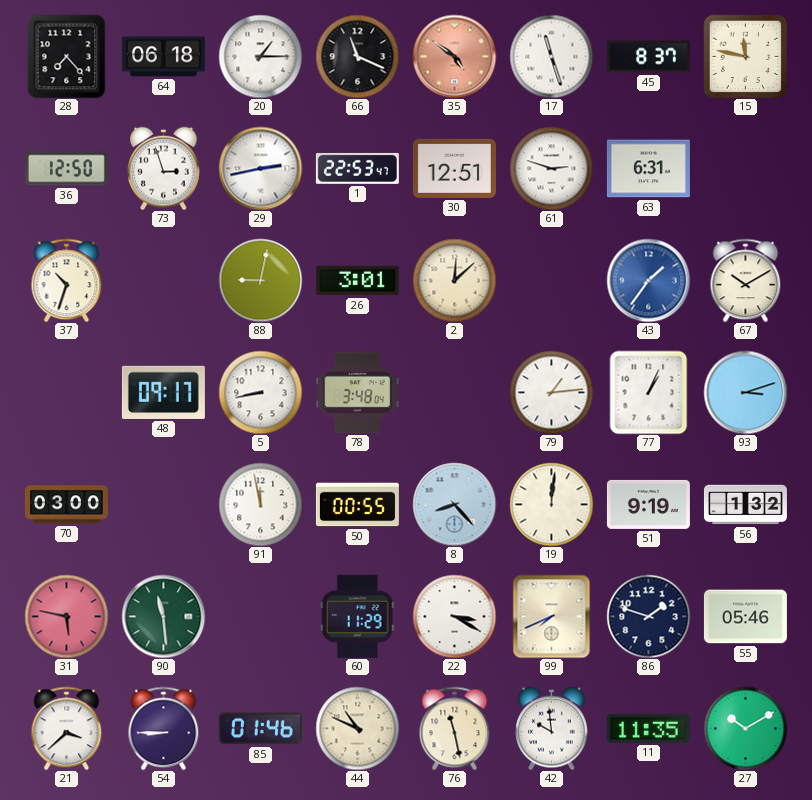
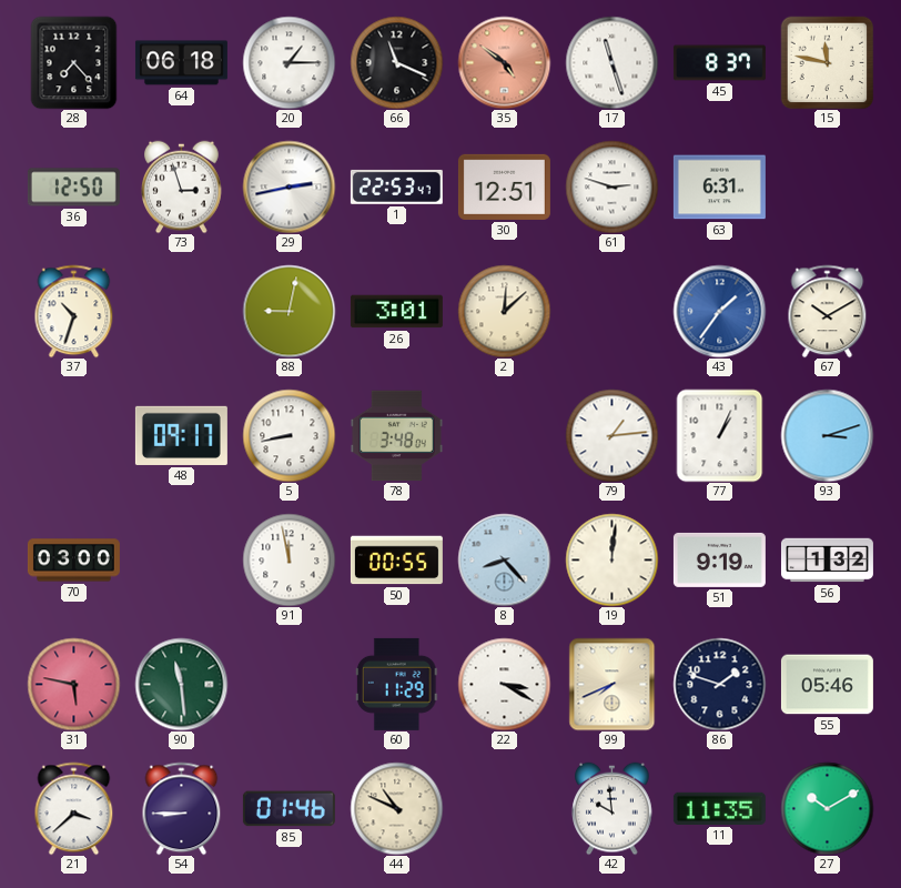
76: 11:28 -> none (455, 728)
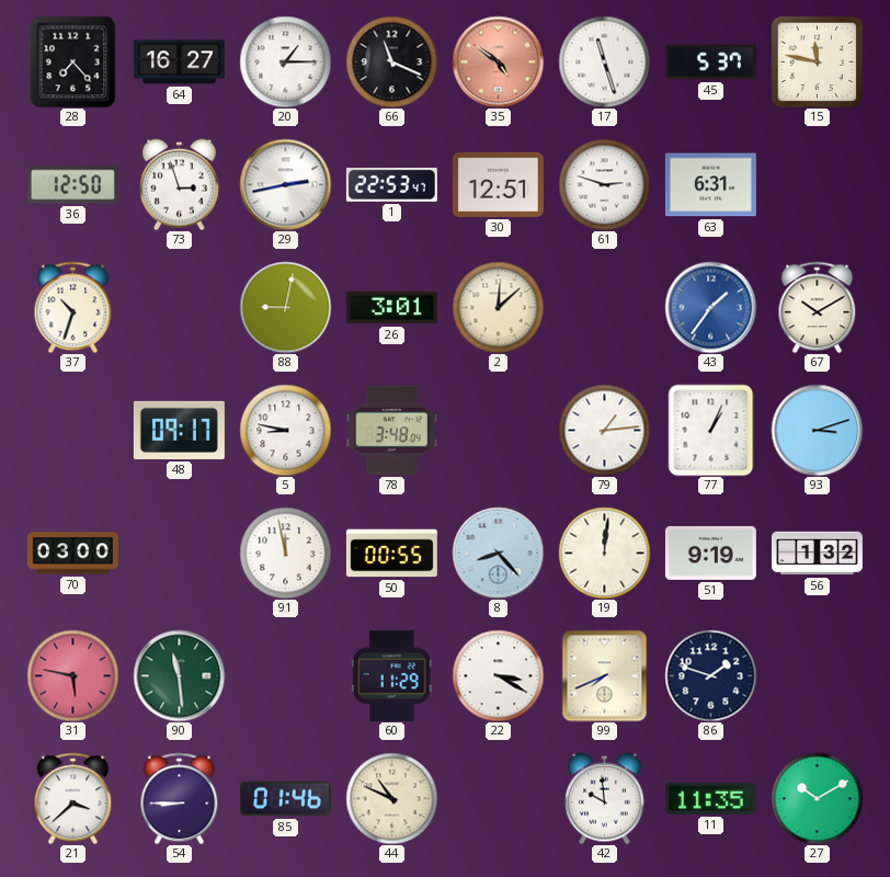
64: 06:18 -> 16:27 (179, 62)
45: 8:37 -> 5:37 (710, 62)
5: 8:43 -> 8:47 (285, 430)
55: 05:46 -> none (827, 685)
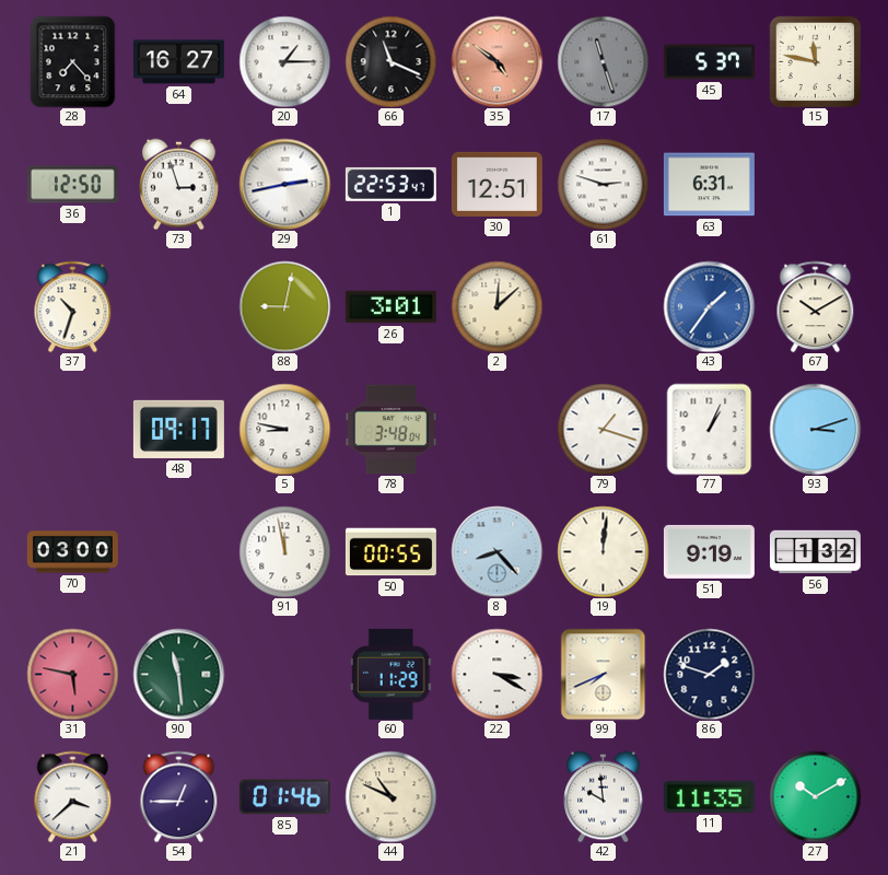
17 dial: white -> grey (603, 61)
79: 1:14 -> 1:18 (603, 429)
54: 8:45 -> 12:45 (179, 796)
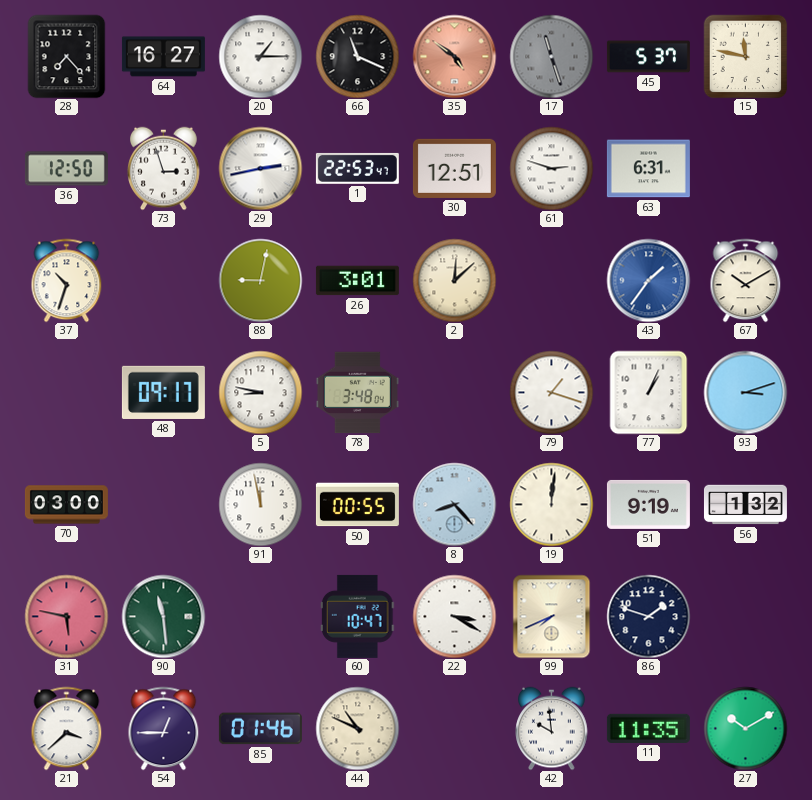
60: 11:29 -> 10:47 (358, 616)
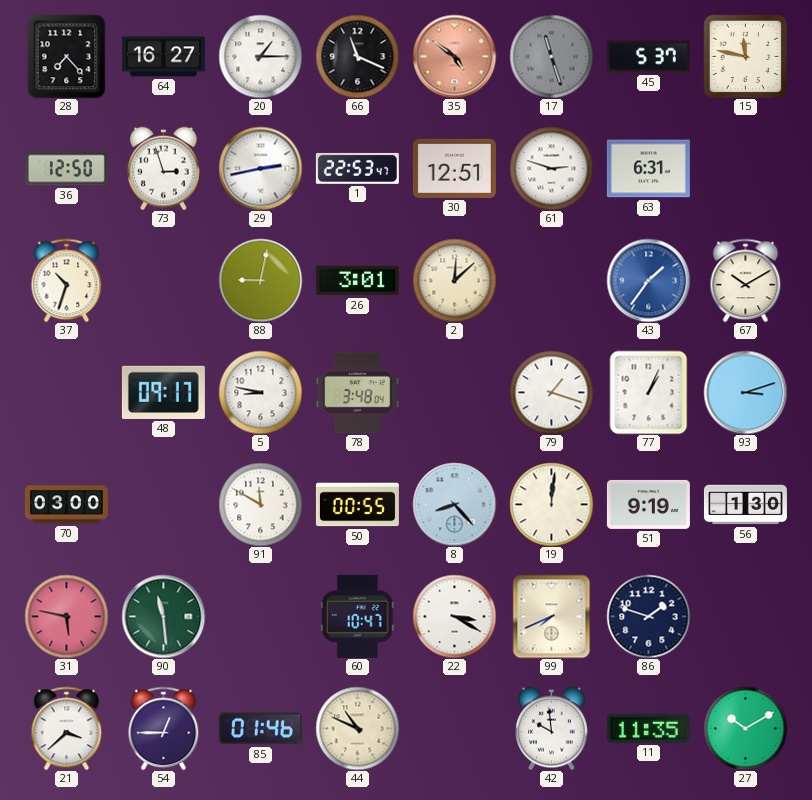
91: 11:58 -> 11:50 (260, 504)
56: 1:32 -> 1:30 (745, 505)
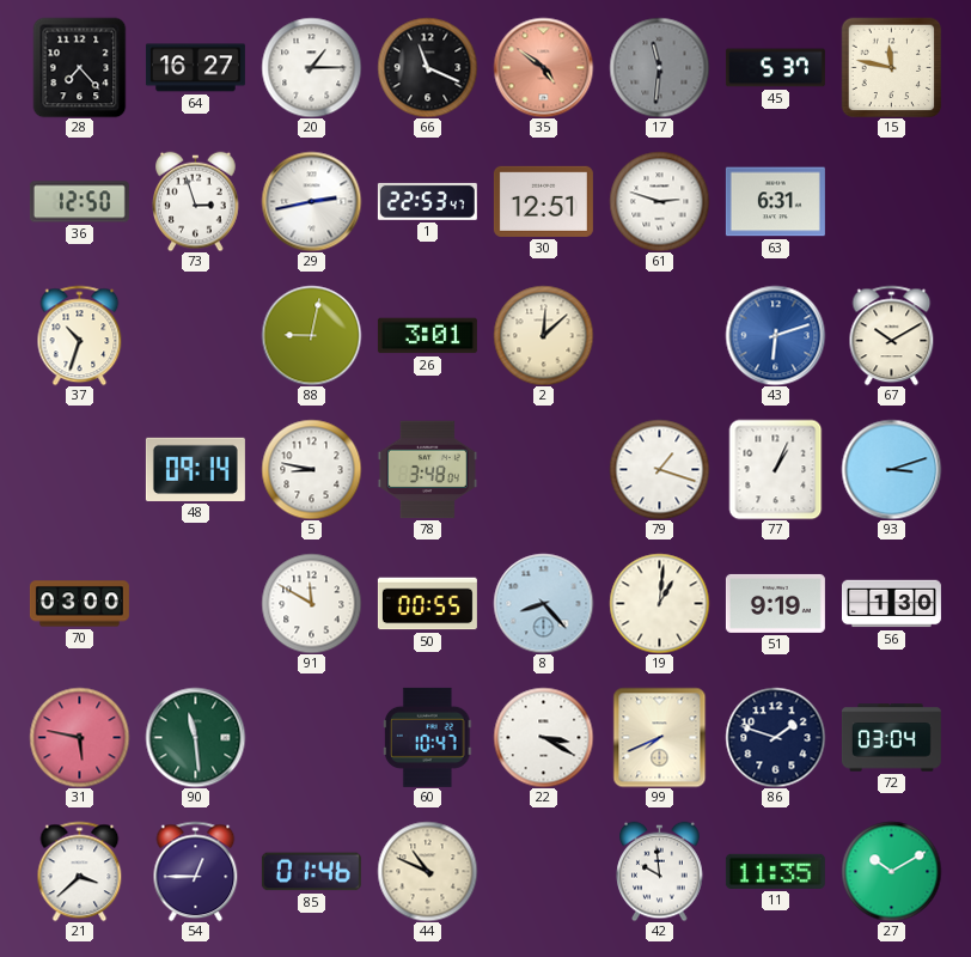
17: 11:27 -> 11:31 (659, 67)
43: 1:36 -> 6:12 (775, 335)
48: 09:17 -> 09:14 (195, 469)
19: 12:01 -> 1:01 (659, 603)
72: none -> 03:04 (891, 738)
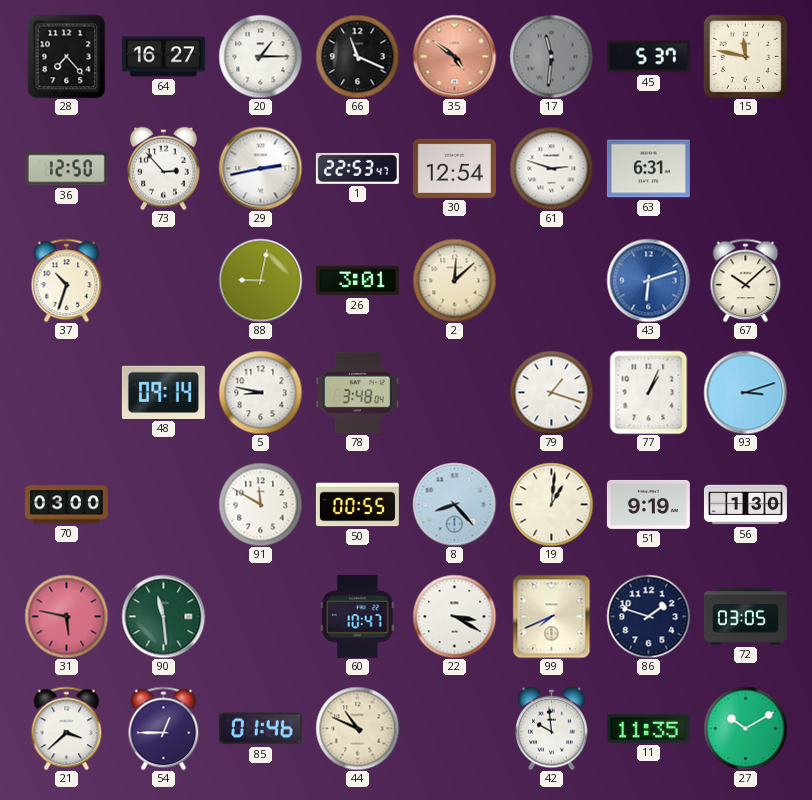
73: 2:57 -> 2:53 (164, 168)
30: 12:51 -> 12:54 (454, 168)
67: 10:10 -> 10:08 (746, 280)
72: 03:04 -> 03:05 (745, 617)
